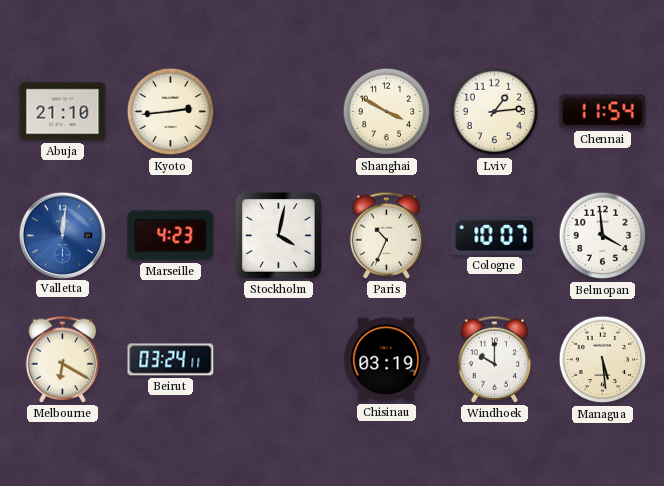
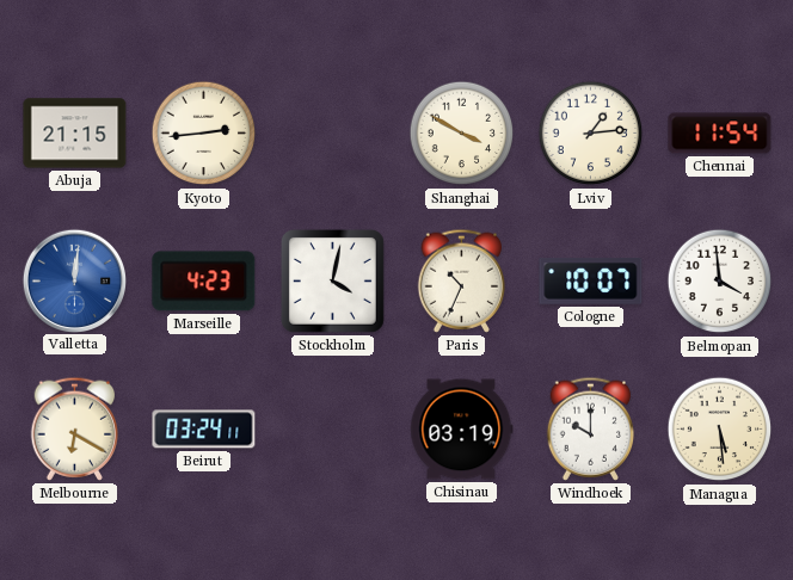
Abuja: 21:10 -> 21:15 (75, 134)
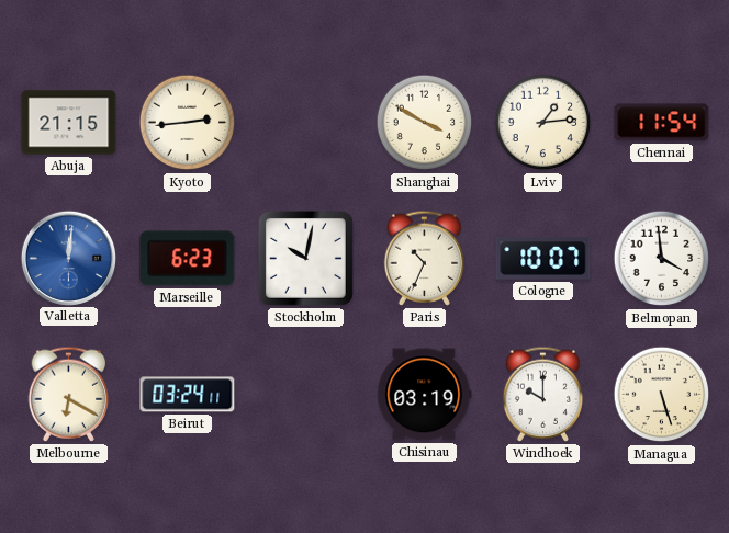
Marseille: 4:23 -> 6:23 (188, 259)
Stockholm: 4:02 -> 10:02 (305, 258)
Managua: 5:29 -> 5:27 (662, 395)
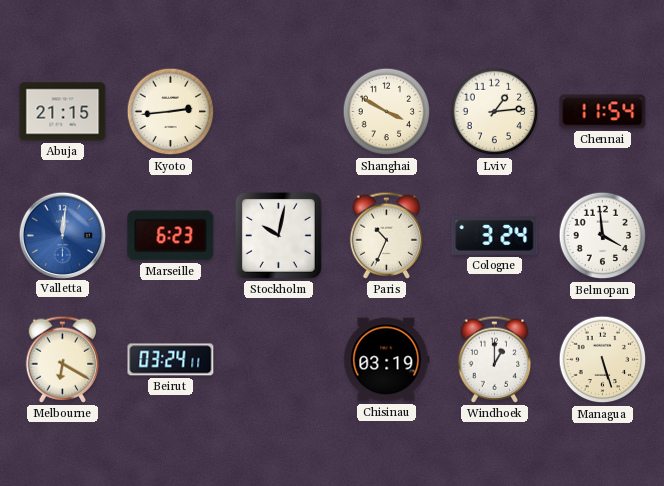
Cologne: 10:07 -> 3:24 (495, 236)
Windhoek: 10:00 -> 1:00 (495, 359)
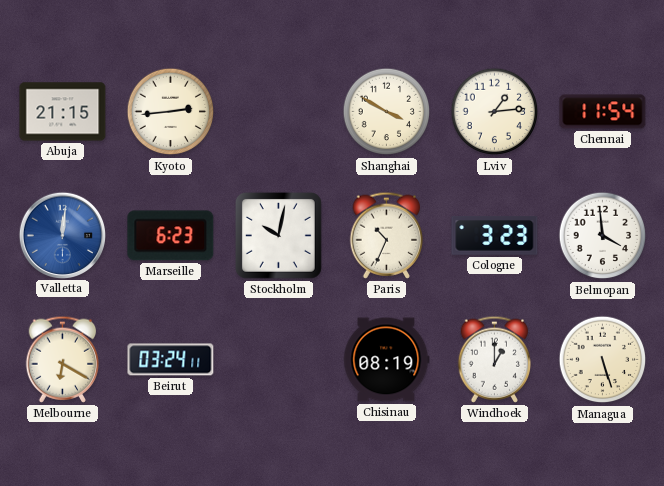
Cologne: 3:24 -> 3:23 (495, 236)
Chisinau: 03:19 -> 08:19 (387, 360)
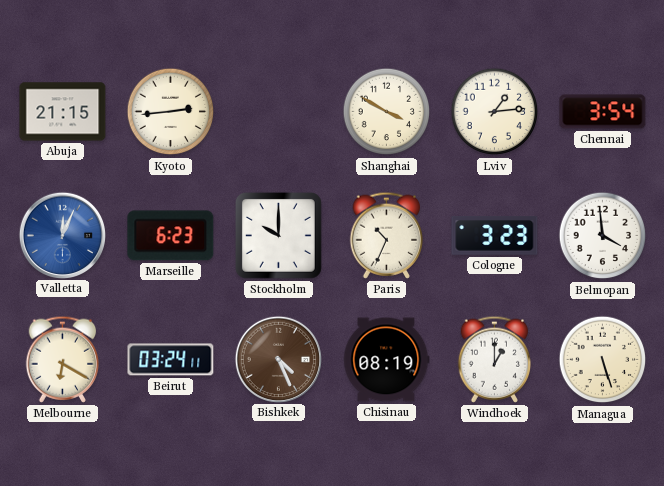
Chennai: 11:54 -> 3:54 (603, 112)
Valletta: 12:01 -> 12:04 (62, 235)
Stockholm: 10:02 -> 10:00 (278, 235)
Bishkek: none -> 4:26 (278, 359)
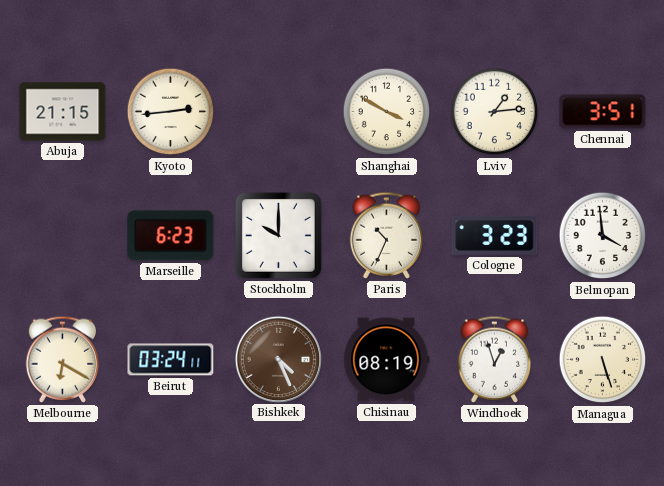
Chennai: 3:54 -> 3:51 (603, 112)
Valletta: 12:04 -> none (62, 235)
Windhoek: 1:00 -> 12:57 (495, 359)
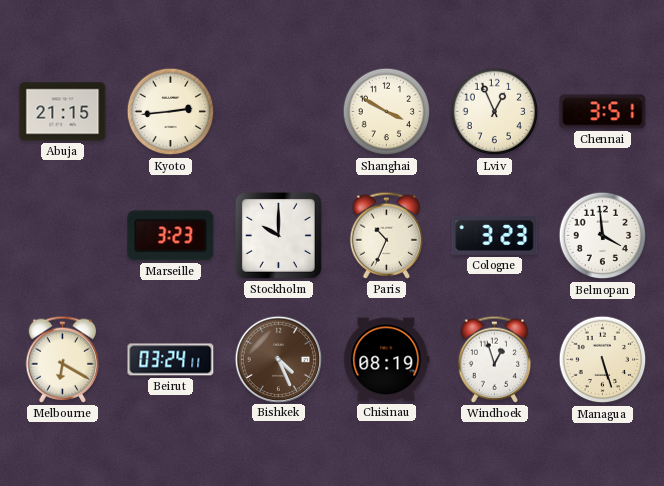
Lviv: 1:14 -> 12:56 (495, 112)
Marseille: 6:23 -> 3:23 (171, 236)
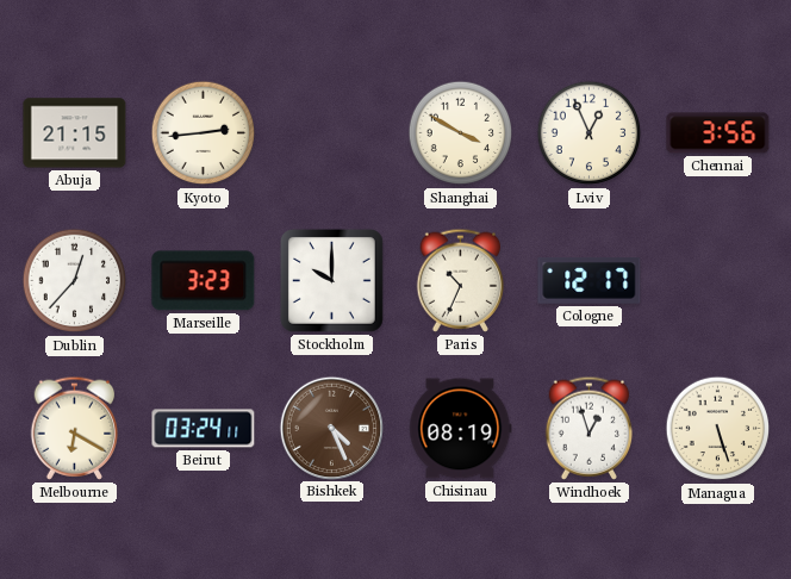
Chennai: 3:51 -> 3:56 (718, 133)
Dublin: none -> 12:37 (75, 281)
Cologne: 3:23 -> 12:17 (590, 281)
Belmopan: 3:59 -> none (603, 236)
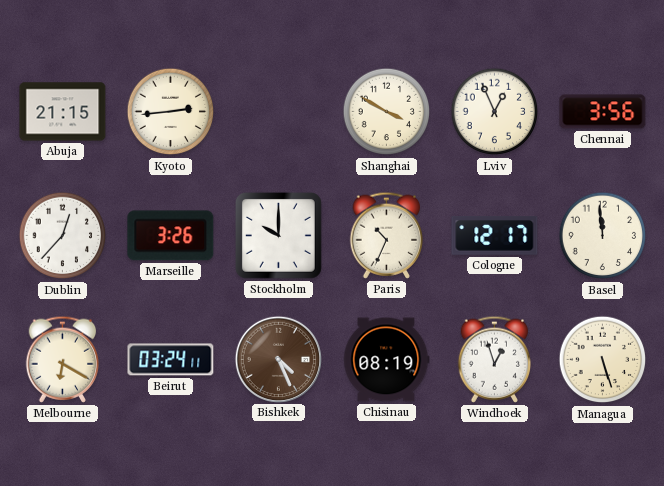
Marseille: 3:23 -> 3:26 (171, 236)
Basel: none -> 11:59 (603, 236)
